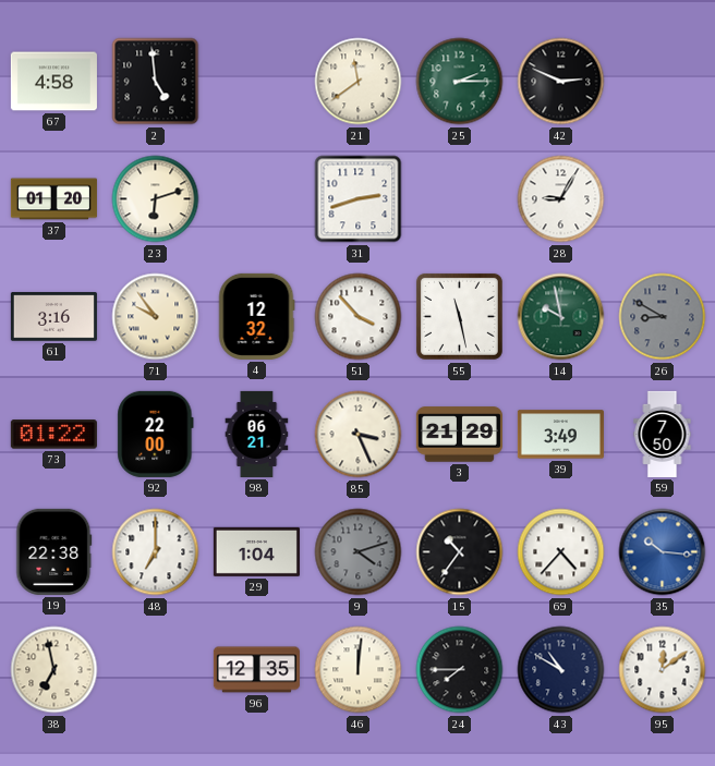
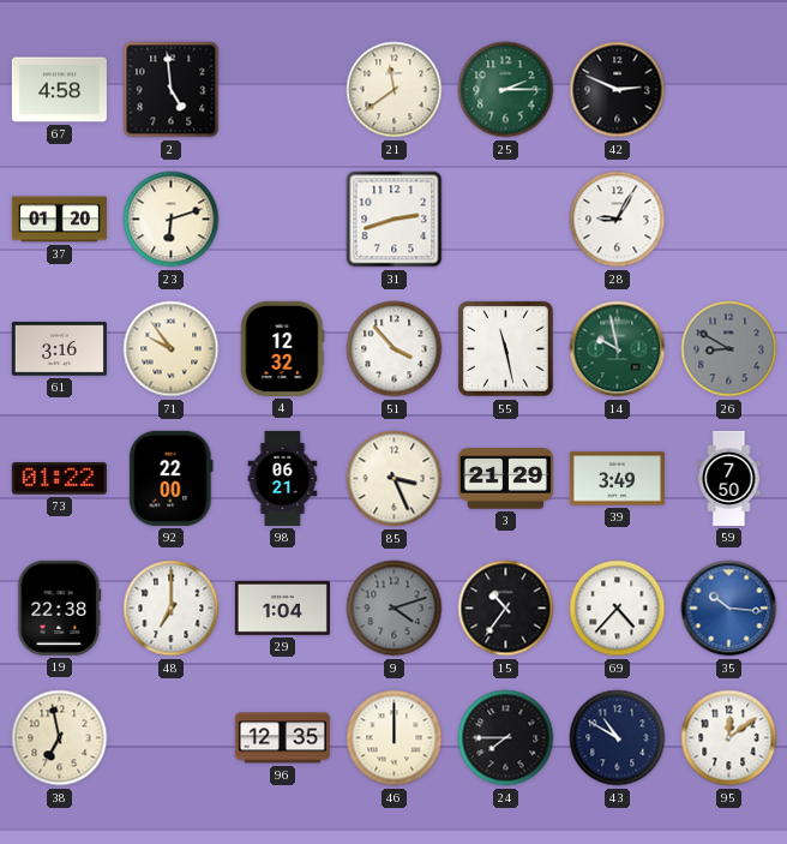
46: 12:01 -> 12:00 (395, 738)
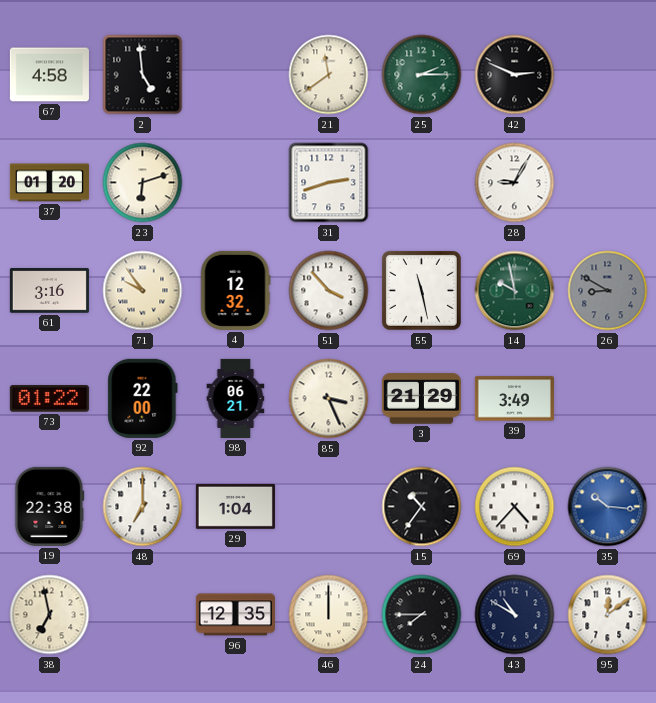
59: 7:50 -> none (729, 478)
9: 4:12 -> none (395, 609)
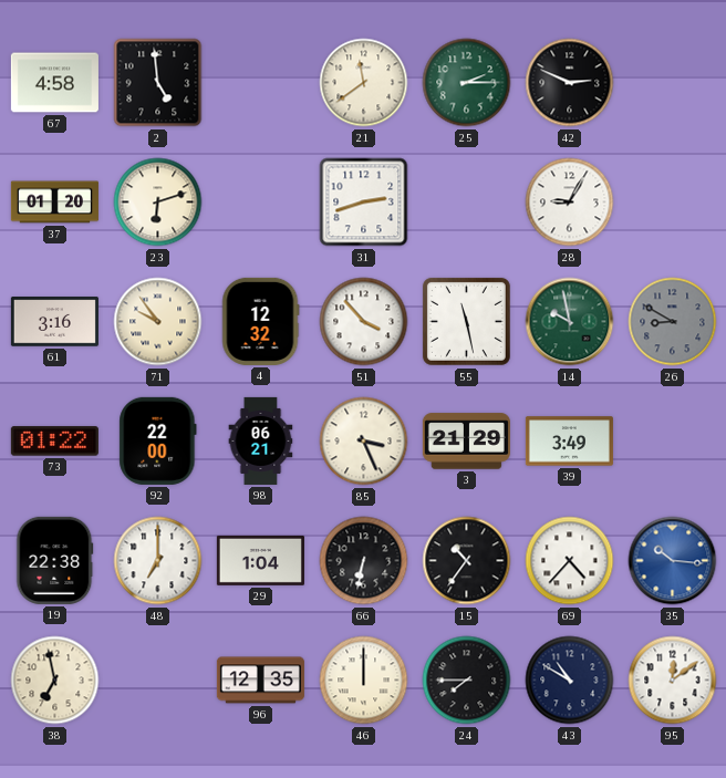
66: none -> 6:32 (364, 561)
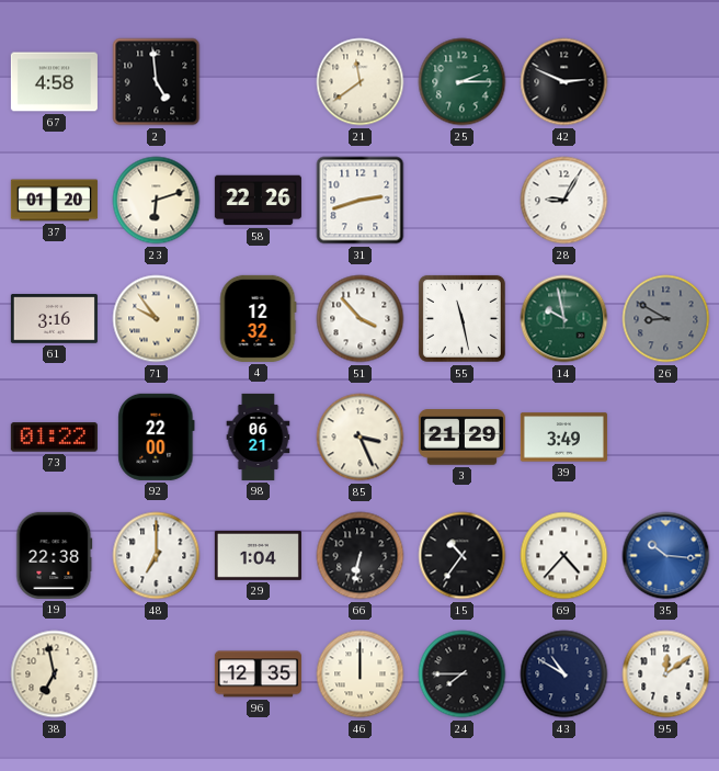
58: none -> 22:26 (258, 201)
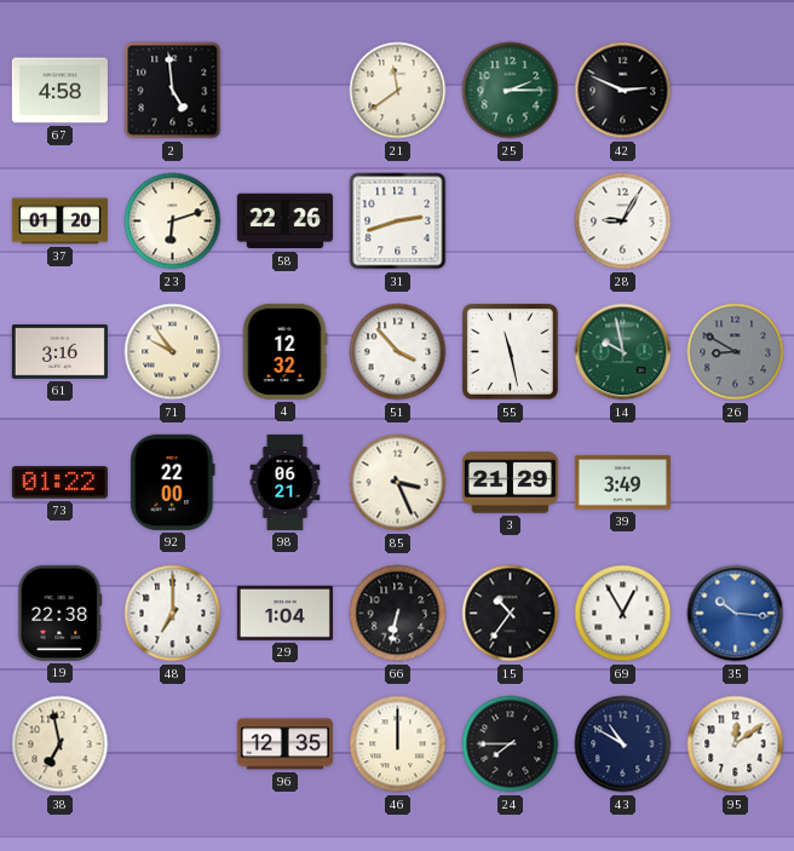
69: 4:37 -> 12:55 (623, 614)
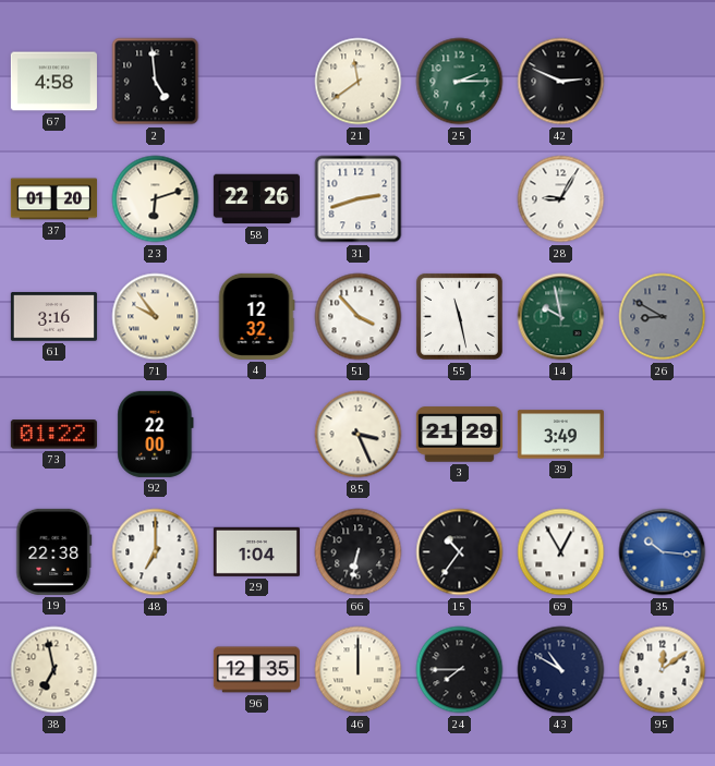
98: 06:21 -> none (286, 482)
